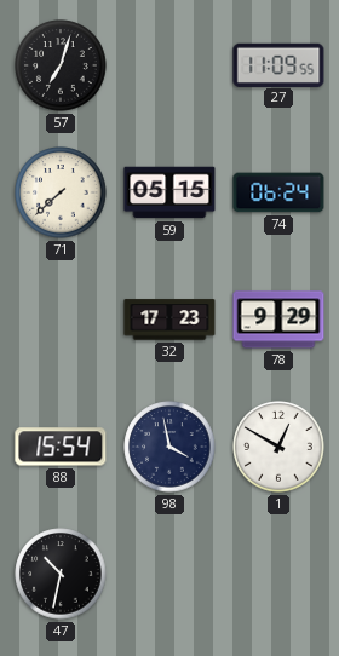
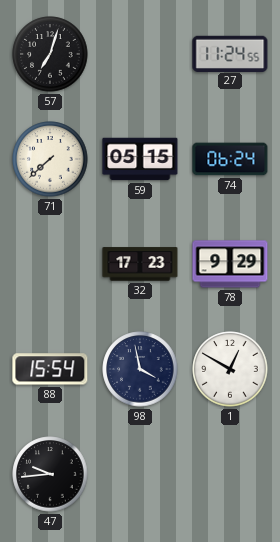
27: 11:09 -> 11:24 (230, 53)
47: 10:32 -> 9:44 (50, 474)
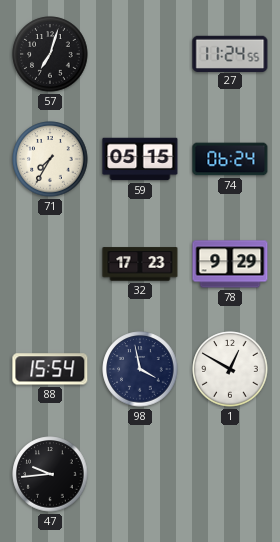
71: 7:38 -> 7:35 (50, 159)
